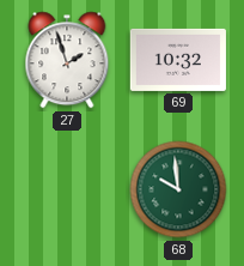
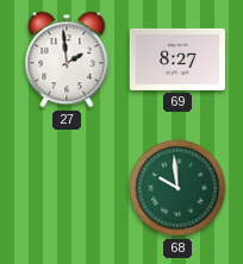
27: 1:57 -> 1:59 (67, 59)
69: 10:32 -> 8:27 (177, 59)
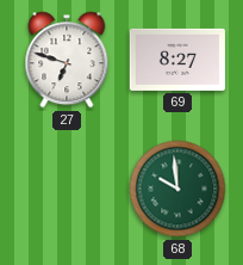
27: 1:59 -> 6:48 (67, 60)
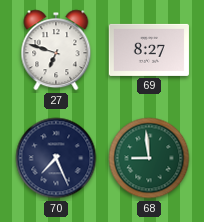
70: none -> 7:26 (56, 158)
68: 9:59 -> 8:59 (149, 158)
